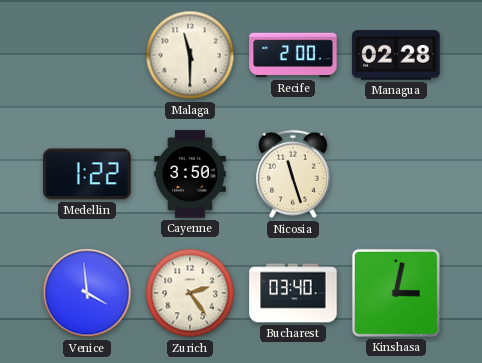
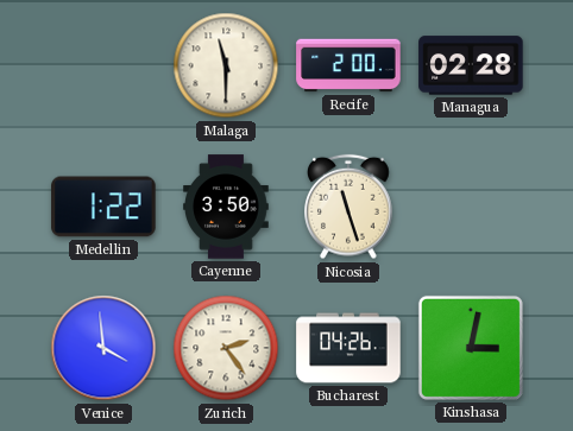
Bucharest: 03:40 -> 04:26 (348, 348)
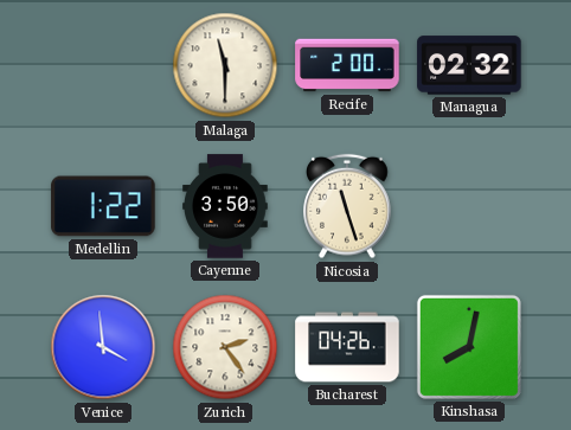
Managua: 02:28 -> 02:32 (469, 65)
Kinshasa: 3:02 -> 8:02 (469, 347)
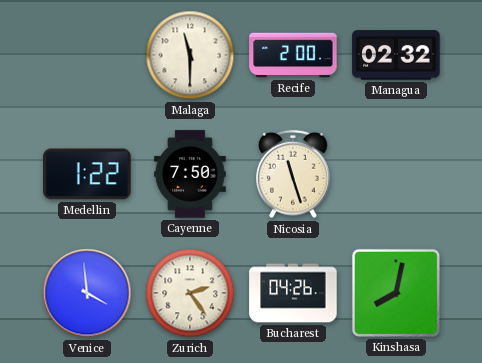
Cayenne: 3:50 -> 7:50 (190, 174)
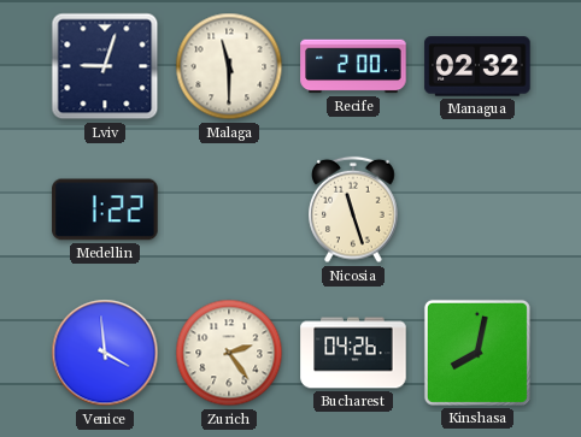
Lviv: none -> 9:03 (105, 66)
Cayenne: 7:50 -> none (190, 174)
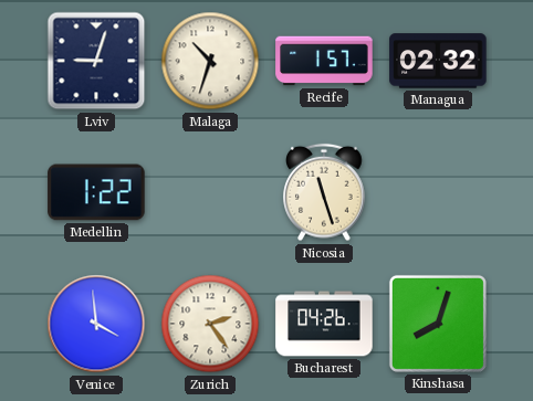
Malaga: 11:30 -> 10:33 (210, 61)
Recife: 2:00 -> 1:57 (324, 61)
Kinshasa: 8:02 -> 8:03 (438, 324)
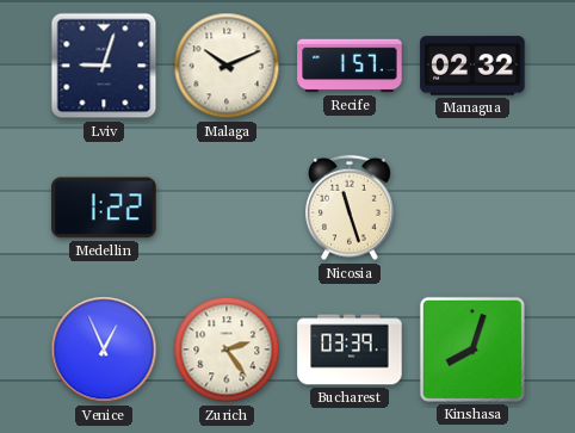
Malaga: 10:33 -> 10:11 (227, 66)
Venice: 3:59 -> 12:56 (104, 350)
Bucharest: 04:26 -> 03:39 (350, 350)
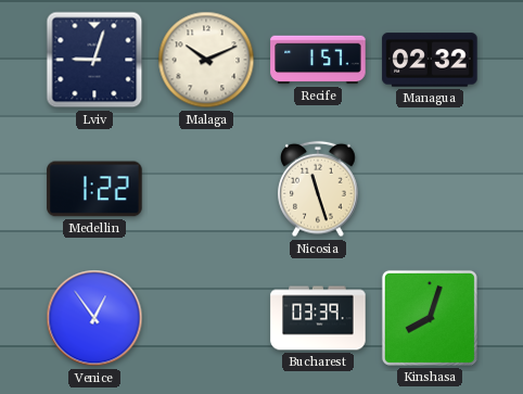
Venice: 12:56 -> 12:54 (94, 318)
Zurich: 2:24 -> none (227, 350)
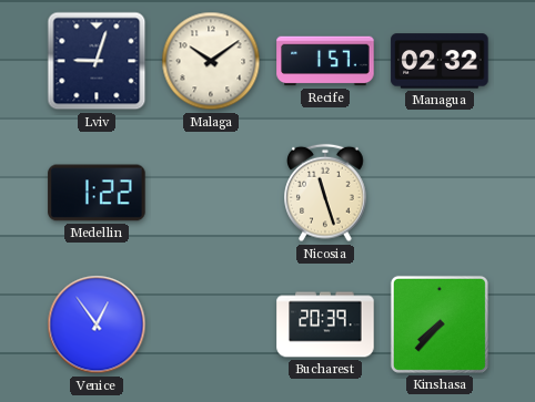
Malaga: 10:11 -> 10:09 (211, 61)
Bucharest: 03:39 -> 20:39 (325, 324)
Kinshasa: 8:03 -> 7:37 (440, 324)
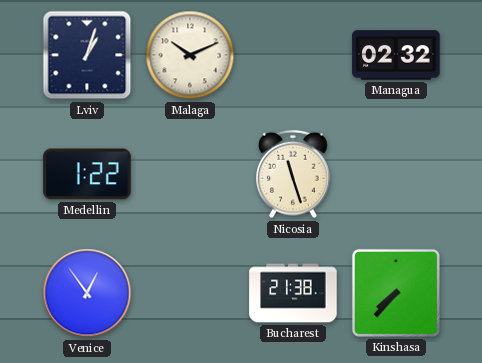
Lviv: 9:03 -> 1:03 (87, 55)
Malaga: 10:09 -> 10:11 (190, 55)
Recife: 1:57 -> none (325, 61)
Bucharest: 20:39 -> 21:38 (293, 293)
